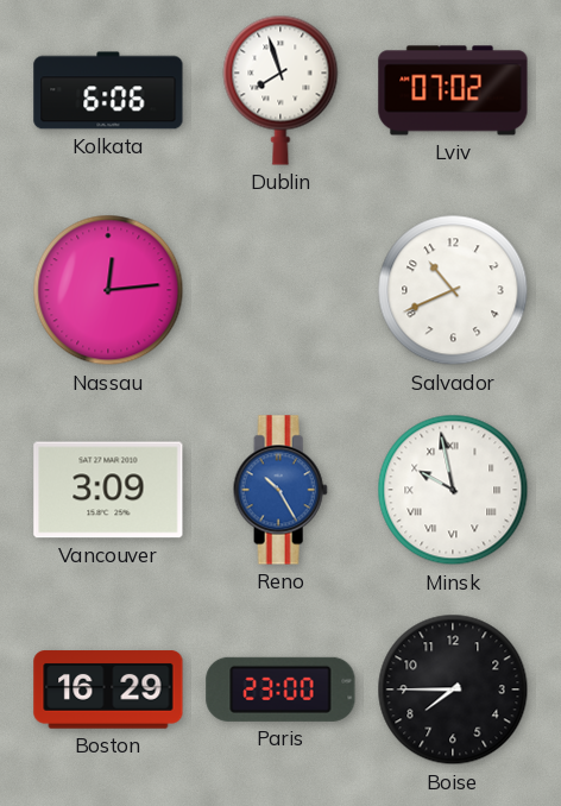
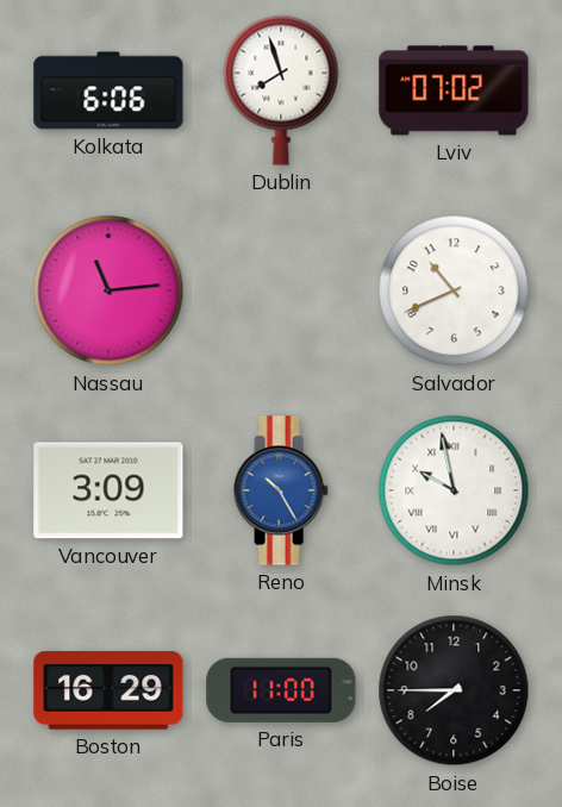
Nassau: 12:14 -> 11:14 (108, 290)
Paris: 23:00 -> 11:00 (281, 690)
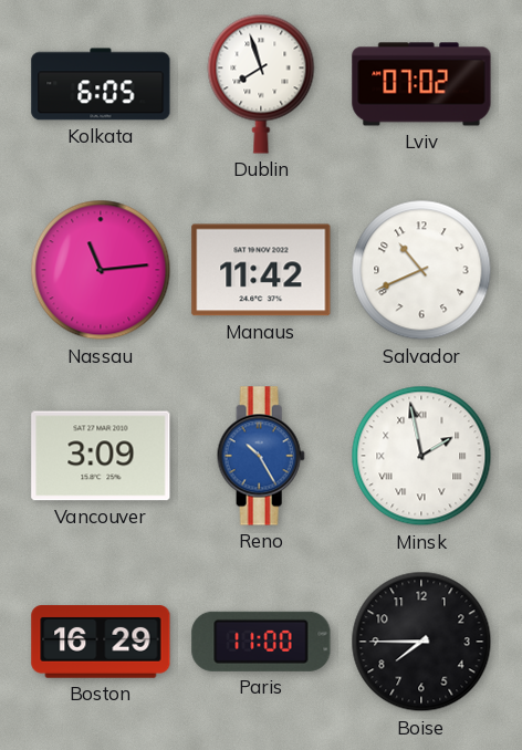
Kolkata: 6:06 -> 6:05 (101, 84)
Manaus: none -> 11:42 (261, 270)
Minsk: 9:58 -> 1:58 (421, 456)
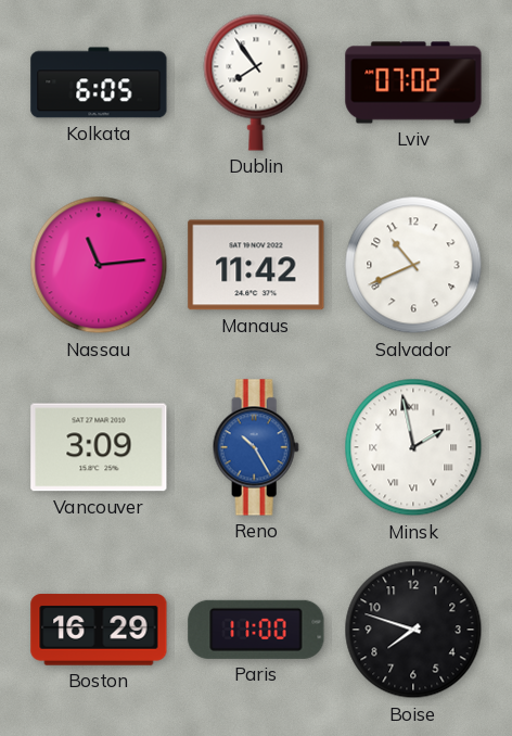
Dublin: 7:57 -> 7:54 (256, 83)
Boise: 7:45 -> 7:48 (413, 630)
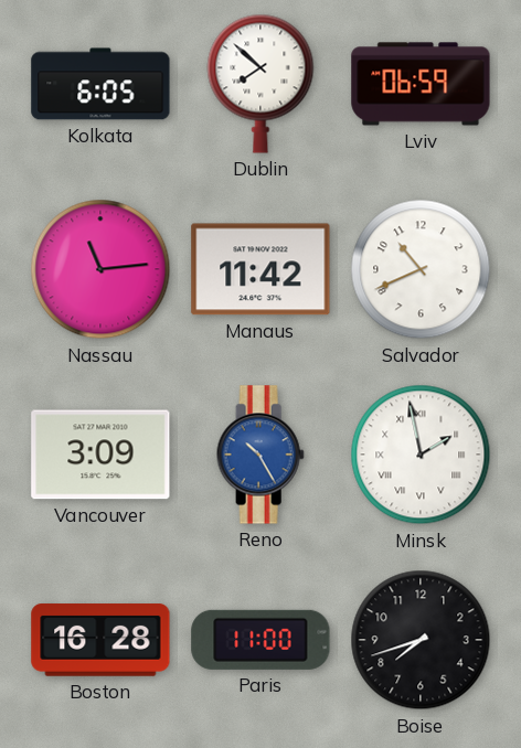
Dublin: 7:54 -> 7:52 (260, 84)
Lviv: 07:02 -> 06:59 (421, 84)
Boston: 16:29 -> 16:28 (100, 640)
Boise: 7:48 -> 7:42 (421, 640)
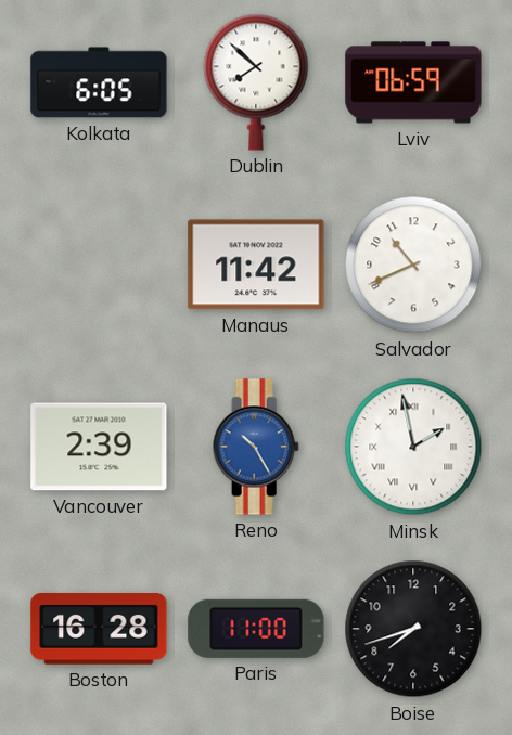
Nassau: 11:14 -> none (100, 269)
Vancouver: 3:09 -> 2:39 (99, 447)
